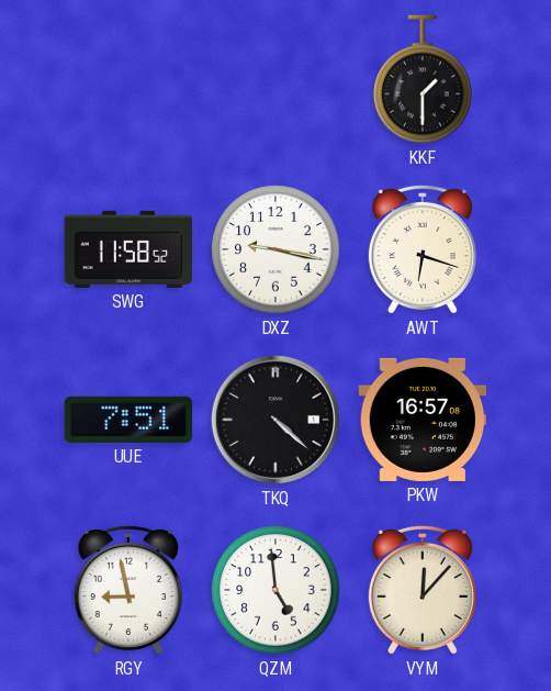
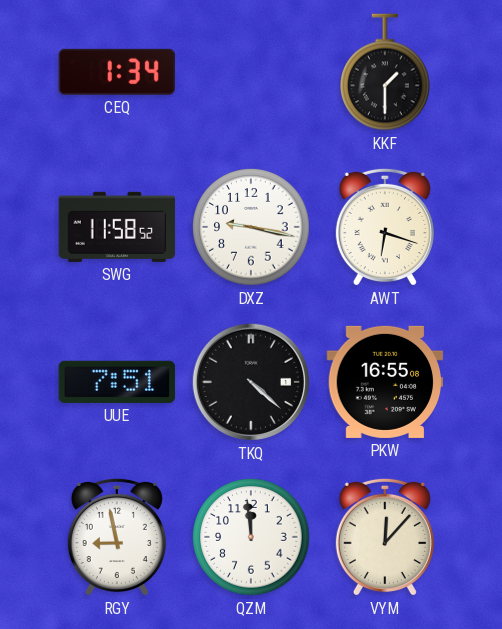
CEQ: none -> 1:34 (117, 72)
PKW: 16:57 -> 16:55 (385, 382)
QZM: 4:59 -> 11:59 (251, 537)
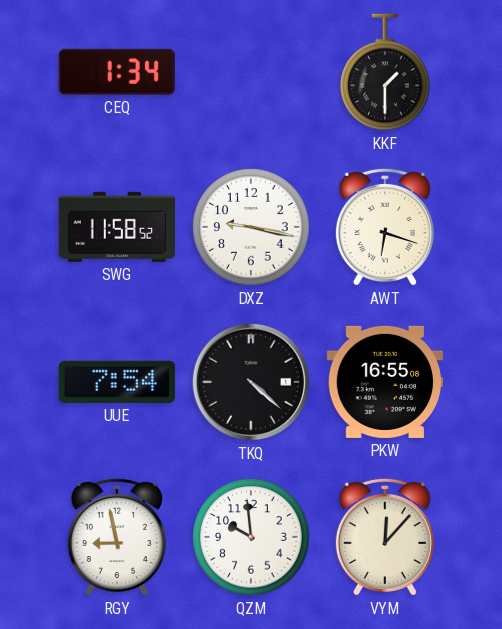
UUE: 7:51 -> 7:54 (117, 382)
QZM: 11:59 -> 9:59 (251, 537)
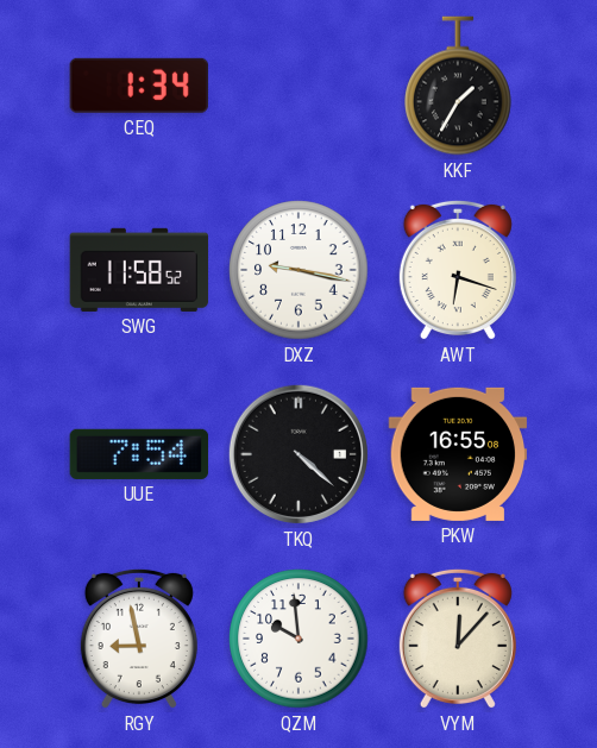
KKF: 1:30 -> 1:35 (458, 86)
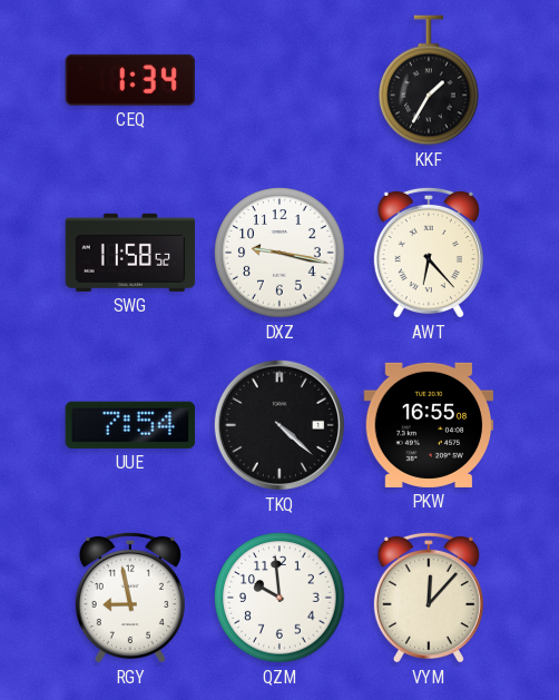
AWT: 6:18 -> 6:23 (429, 253)
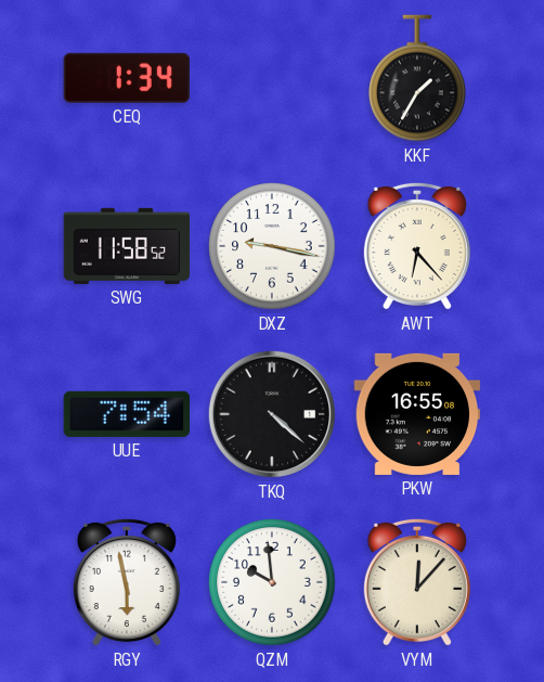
RGY: 8:58 -> 5:58 (127, 582)
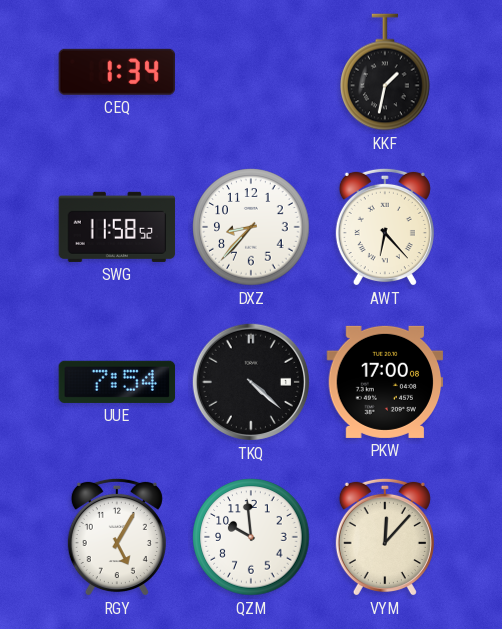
KKF: 1:35 -> 1:32 (385, 72)
DXZ: 9:17 -> 8:37 (251, 227)
PKW: 16:55 -> 17:00 (385, 382)
RGY: 5:58 -> 5:05 (117, 537)
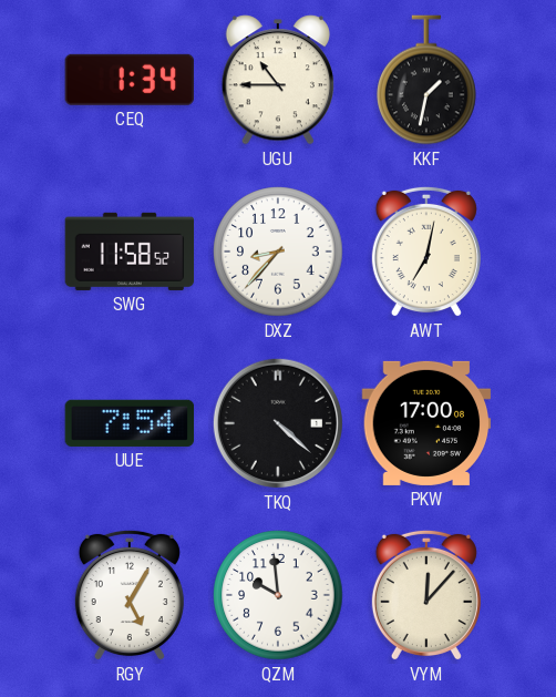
UGU: none -> 10:45 (278, 80)
AWT: 6:23 -> 7:02 (426, 252)
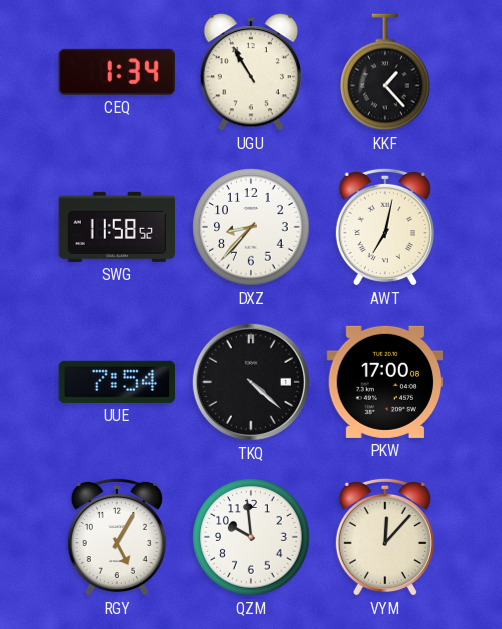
UGU: 10:45 -> 10:55 (251, 72)
KKF: 1:32 -> 1:23 (385, 72)
